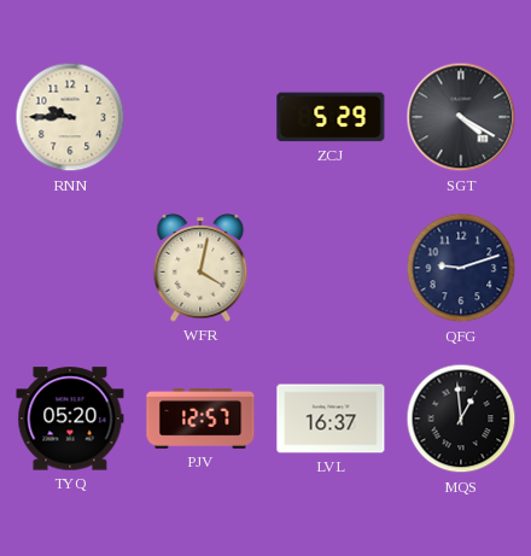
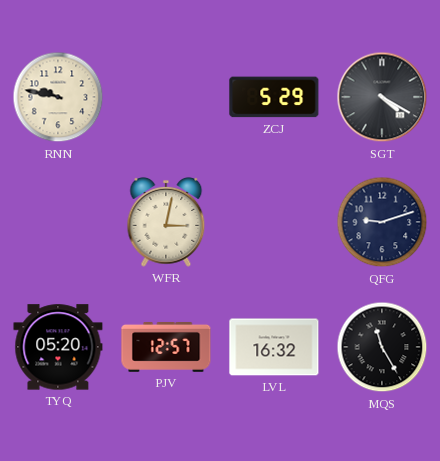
RNN: 9:45 -> 9:47 (58, 97)
WFR: 4:02 -> 3:02 (166, 222)
LVL: 16:37 -> 16:32 (274, 347)
MQS: 12:59 -> 11:25 (382, 347)
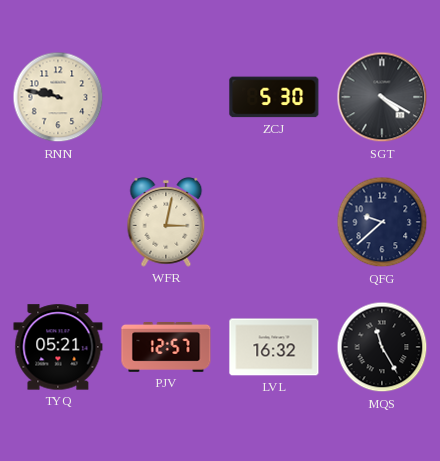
ZCJ: 5:29 -> 5:30 (274, 97)
QFG: 9:12 -> 9:38 (382, 222)
TYQ: 05:20 -> 05:21 (58, 347)
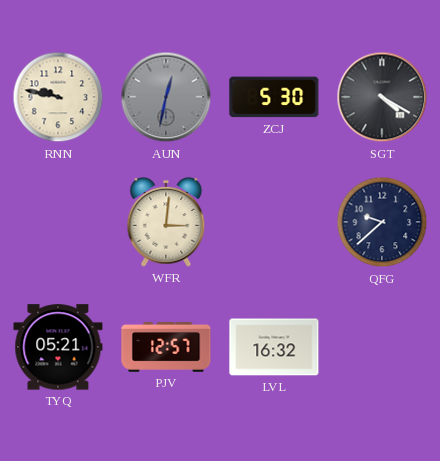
AUN: none -> 12:32 (166, 97)
WFR: 3:02 -> 3:01 (166, 222)
MQS: 11:25 -> none (382, 347)
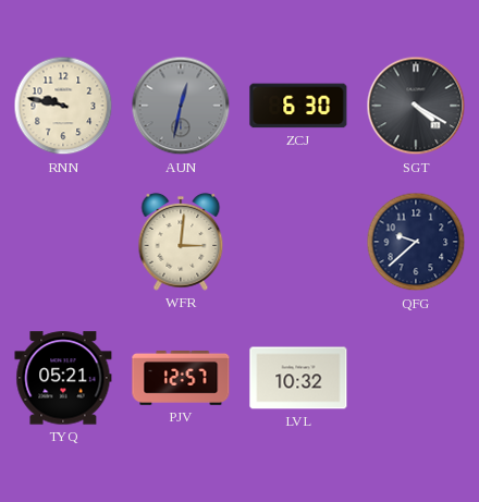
ZCJ: 5:30 -> 6:30 (298, 106)
LVL: 16:32 -> 10:32 (298, 378)
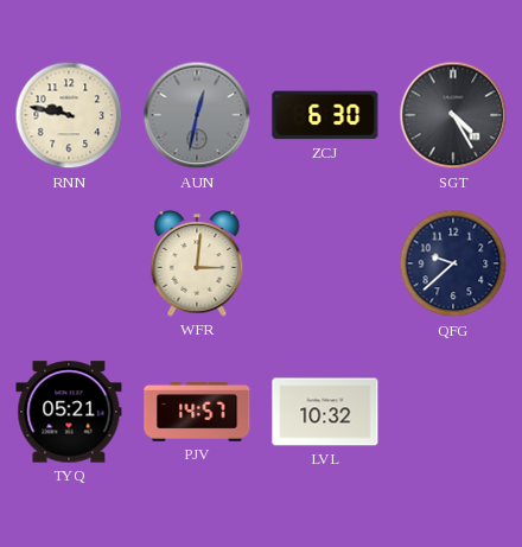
SGT: 4:20 -> 4:25 (453, 115)
PJV: 12:57 -> 14:57 (197, 412)
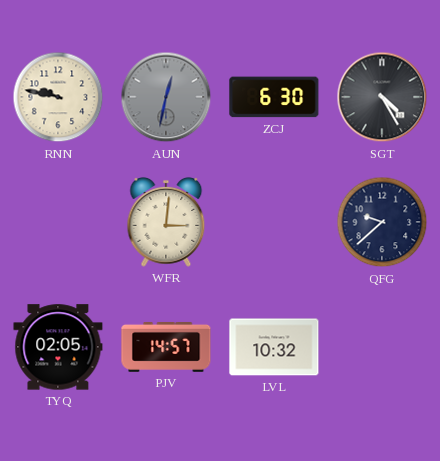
TYQ: 05:21 -> 02:05 (58, 347)
